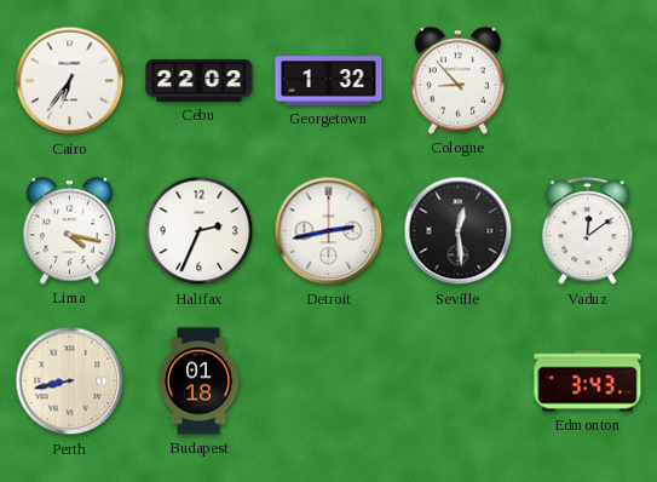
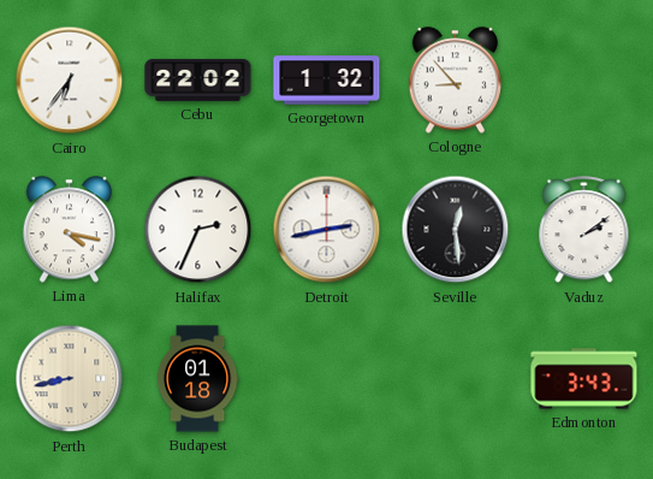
Vaduz: 12:09 -> 2:09 (584, 230)
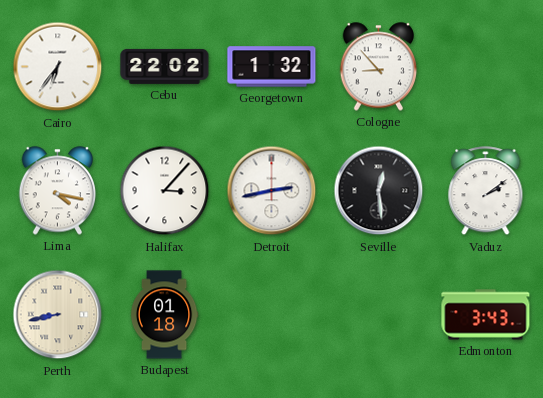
Halifax: 2:34 -> 3:07 (165, 191)
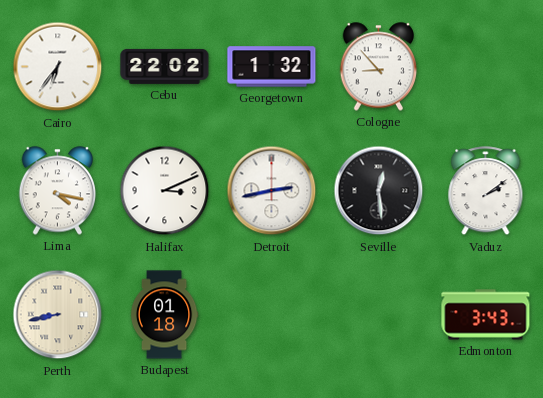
Halifax: 3:07 -> 3:11 (165, 191)
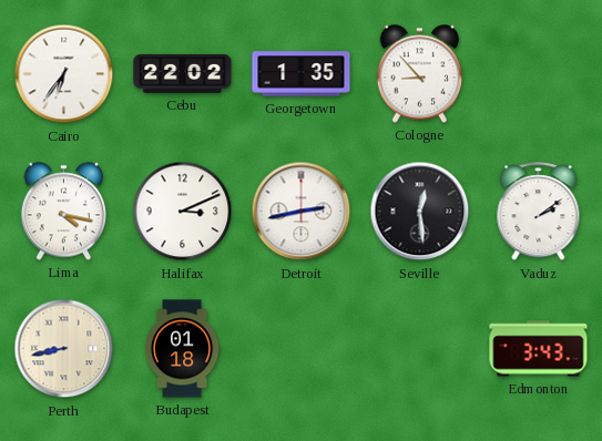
Georgetown: 1:32 -> 1:35 (302, 74)
